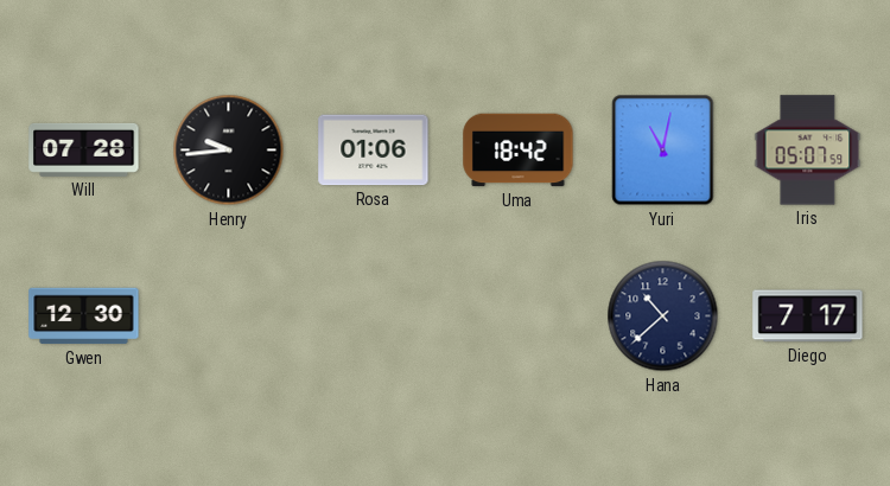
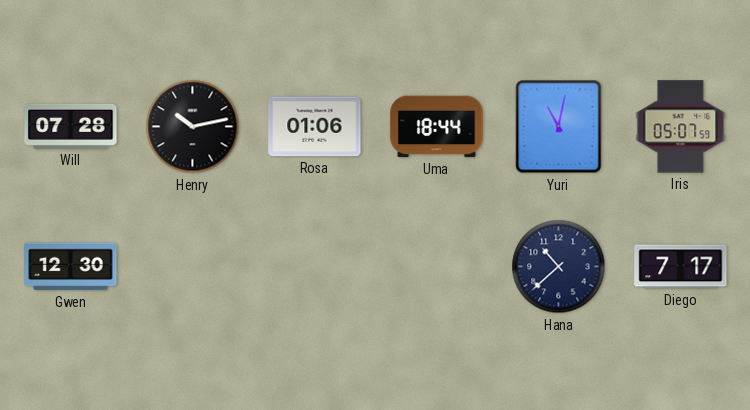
Henry: 9:44 -> 10:13 (193, 127)
Uma: 18:42 -> 18:44 (437, 127)
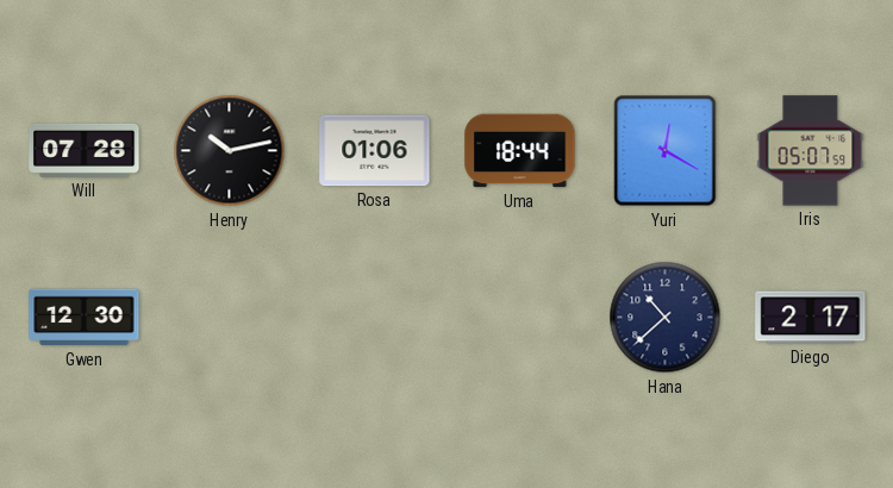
Yuri: 11:02 -> 12:20 (666, 151)
Diego: 7:17 -> 2:17 (811, 318)
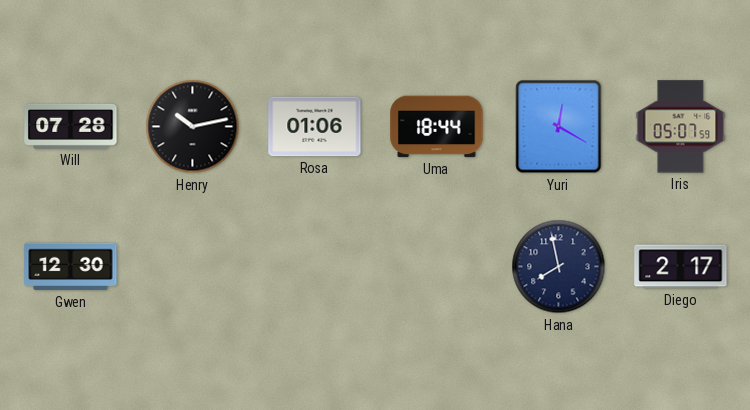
Hana: 10:38 -> 7:58 (559, 267)
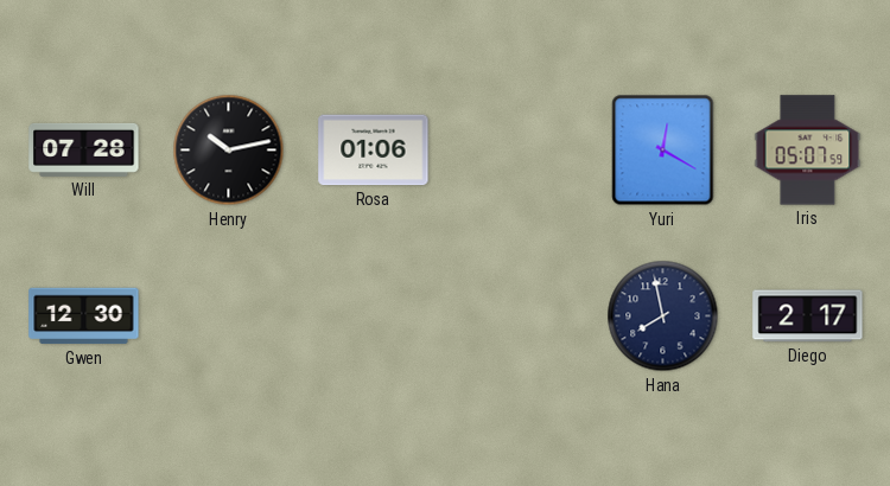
Uma: 18:44 -> none (437, 127)
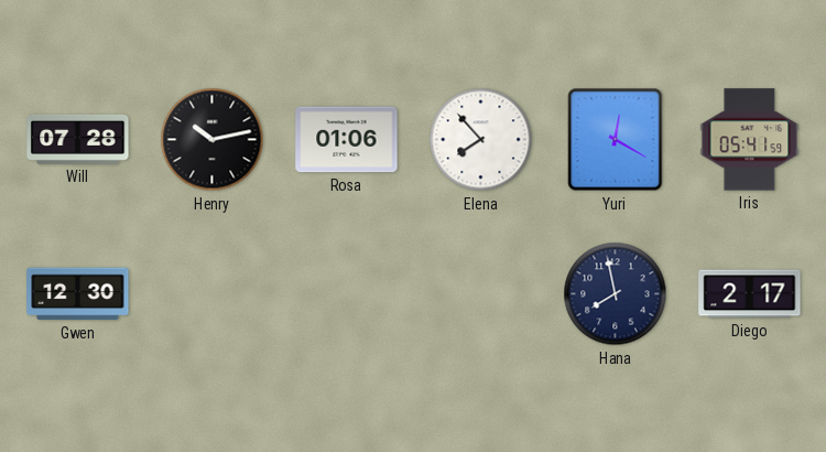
Elena: none -> 7:53 (481, 140)
Iris: 05:07 -> 05:41 (750, 140)
